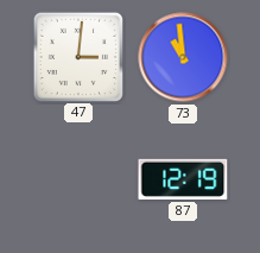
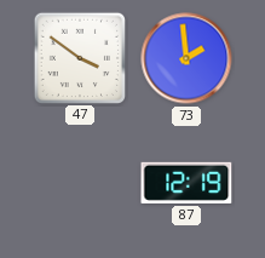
47: 3:01 -> 3:51 (79, 57)
73: 10:59 -> 1:59 (186, 58)
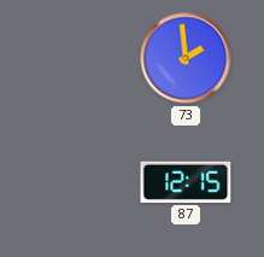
47: 3:51 -> none (79, 57)
87: 12:19 -> 12:15 (186, 182)
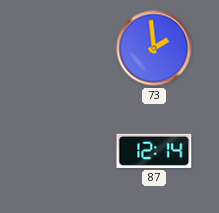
87: 12:15 -> 12:14 (154, 151)
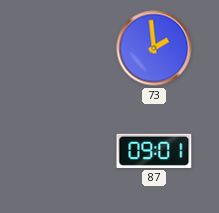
87: 12:14 -> 09:01 (154, 151)
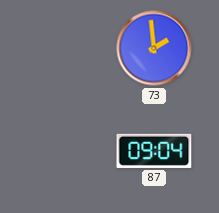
87: 09:01 -> 09:04 (154, 151)
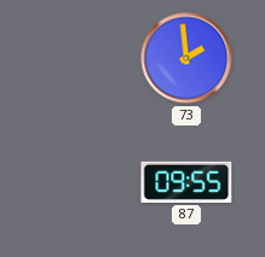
87: 09:04 -> 09:55 (186, 182)
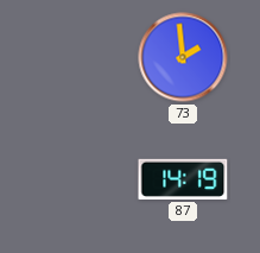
87: 09:55 -> 14:19 (183, 179)
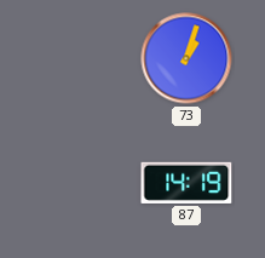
73: 1:59 -> 1:03 (186, 58)
